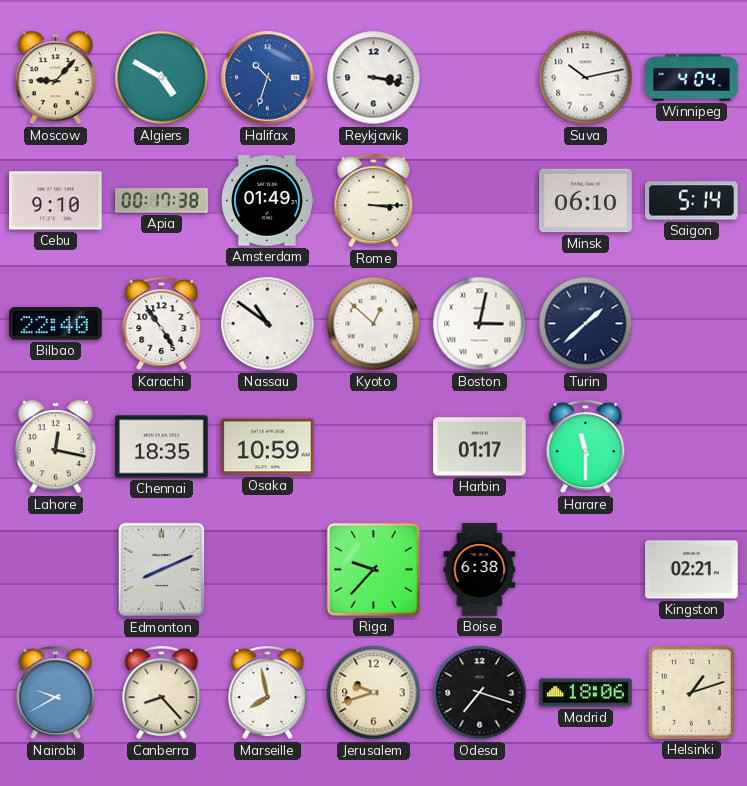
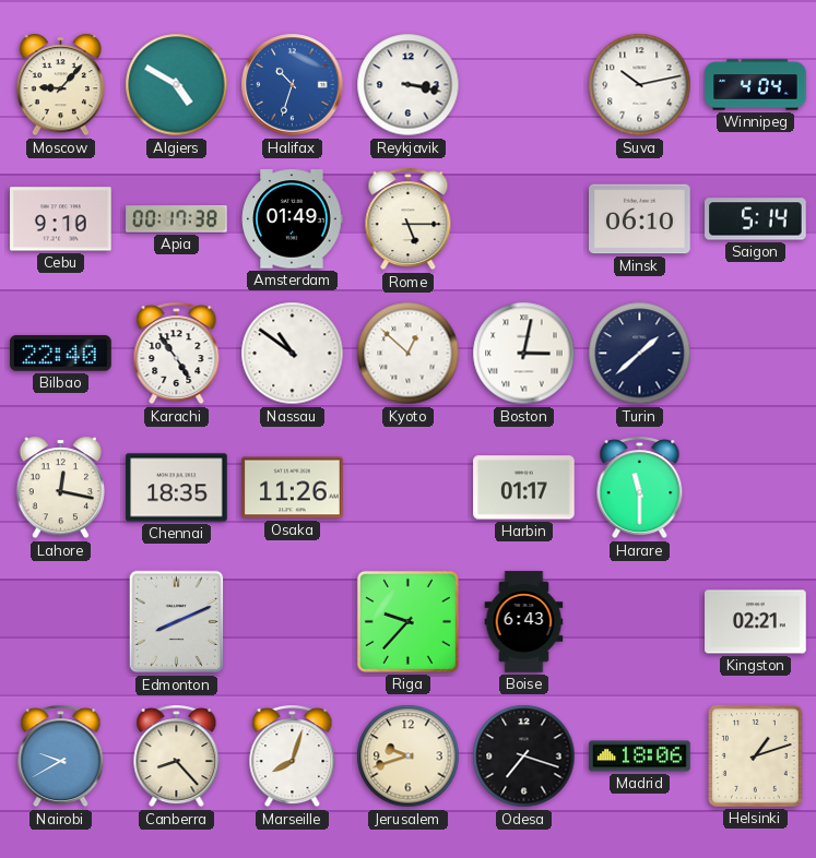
Rome: 3:15 -> 5:15 (409, 219)
Osaka: 10:59 -> 11:26 (293, 488)
Boise: 6:38 -> 6:43 (524, 622)
Marseille: 7:58 -> 8:03 (293, 756)
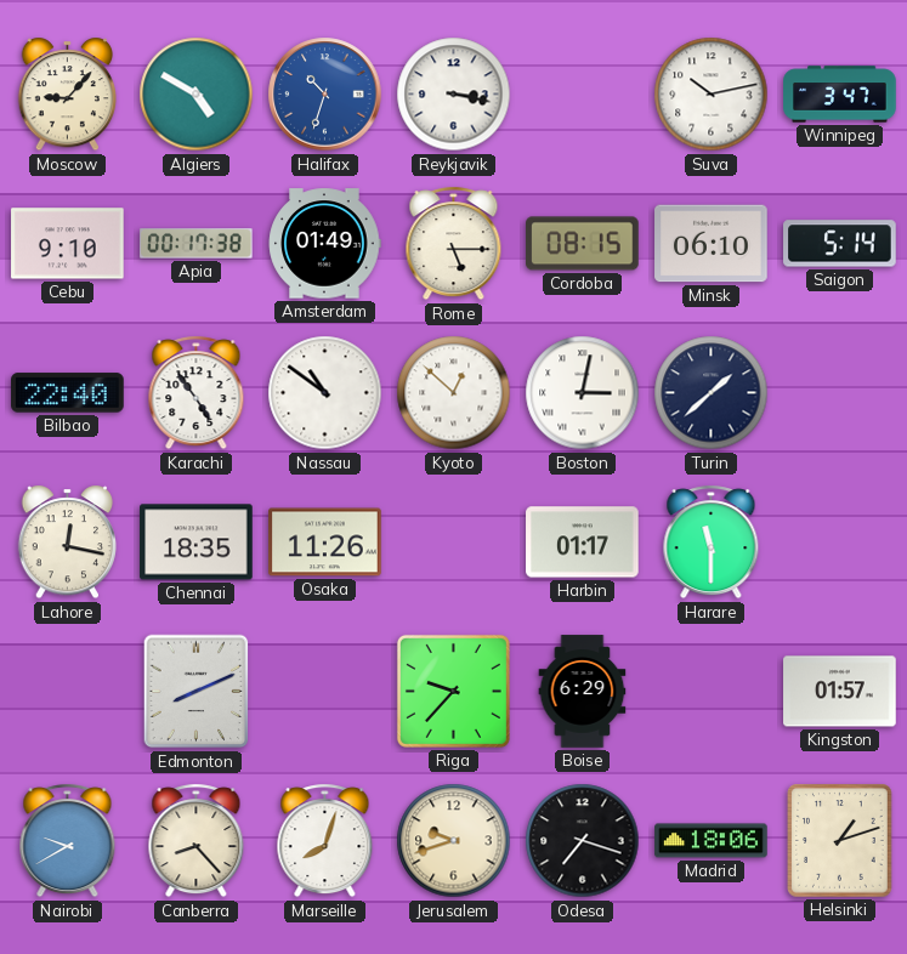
Winnipeg: 4:04 -> 3:47 (840, 95)
Cordoba: none -> 08:15 (583, 244)
Boise: 6:43 -> 6:29 (583, 692)
Kingston: 02:21 -> 01:57 (840, 692)
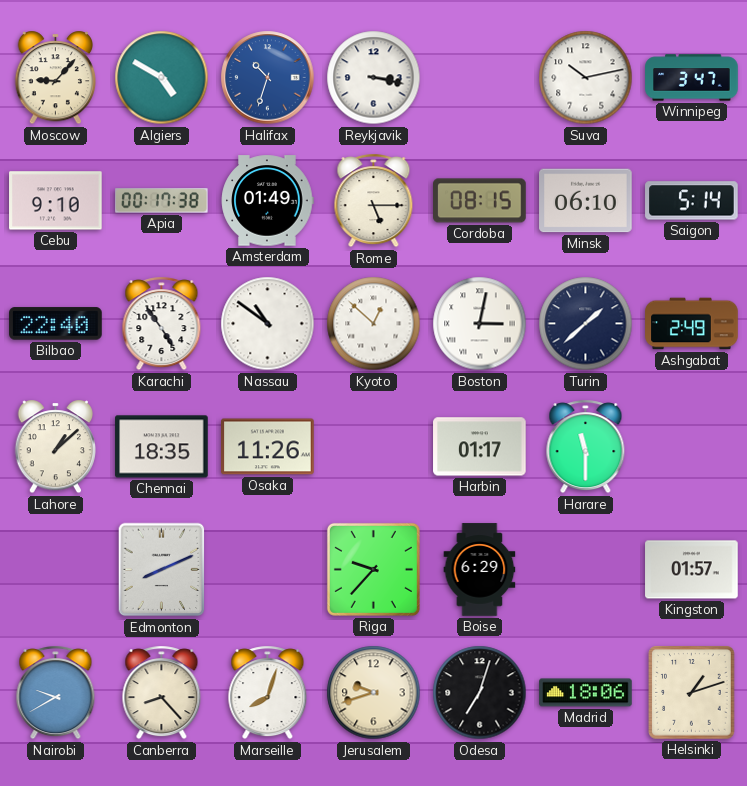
Ashgabat: none -> 2:49 (692, 324)
Lahore: 12:17 -> 1:08 (56, 447)
Odesa: 7:18 -> 7:03 (480, 693)
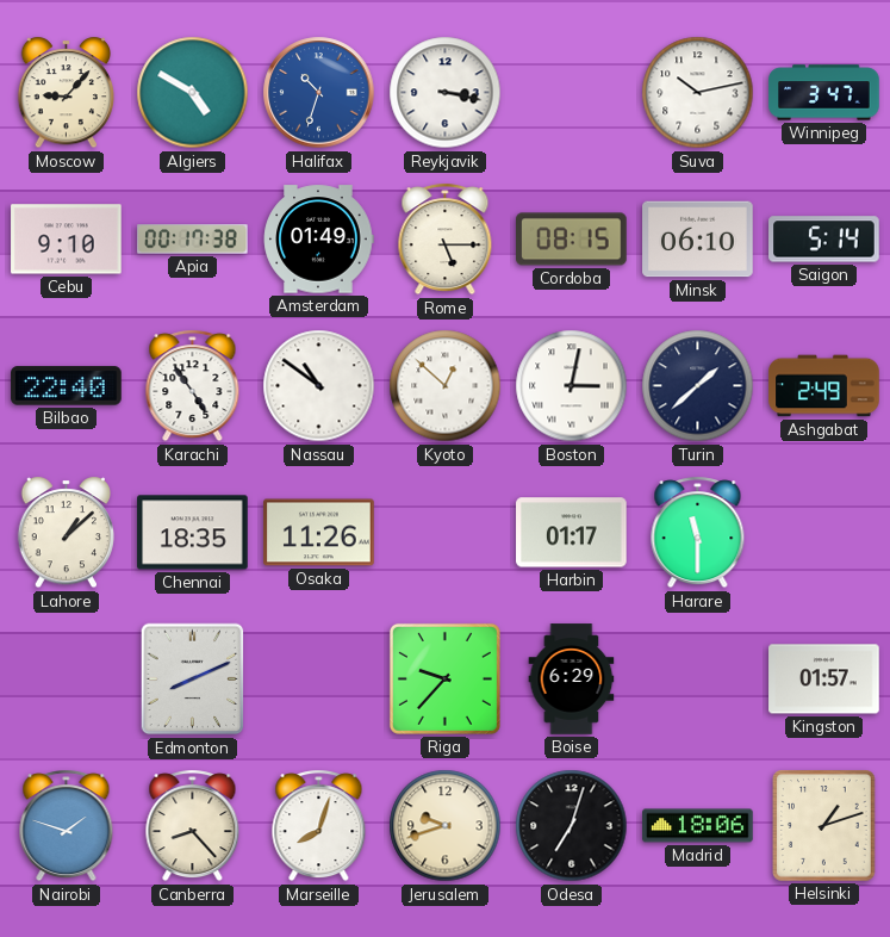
Nairobi: 9:40 -> 1:48 (67, 826)
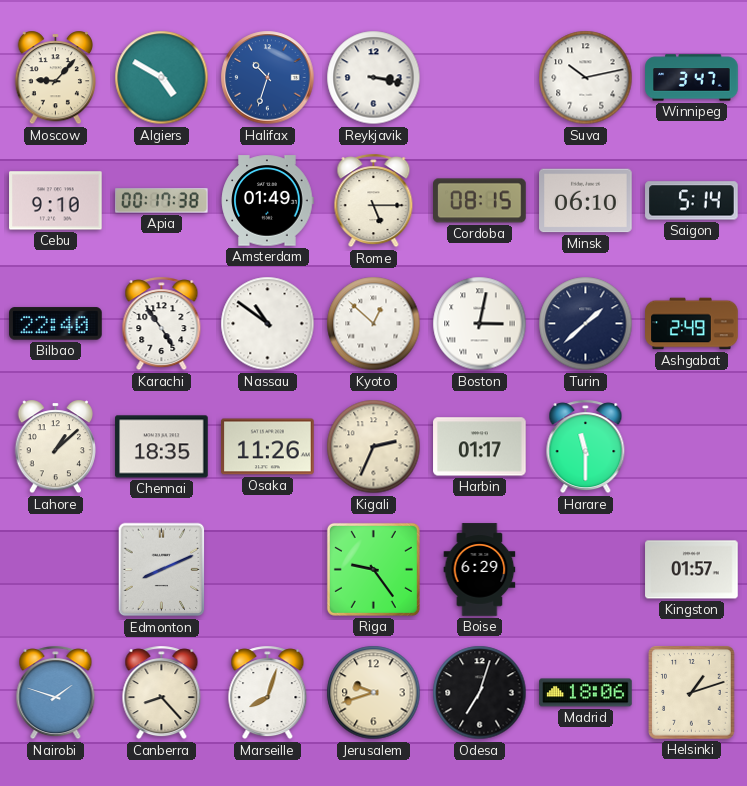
Kigali: none -> 2:34 (374, 447)
Riga: 9:37 -> 9:24 (373, 569)
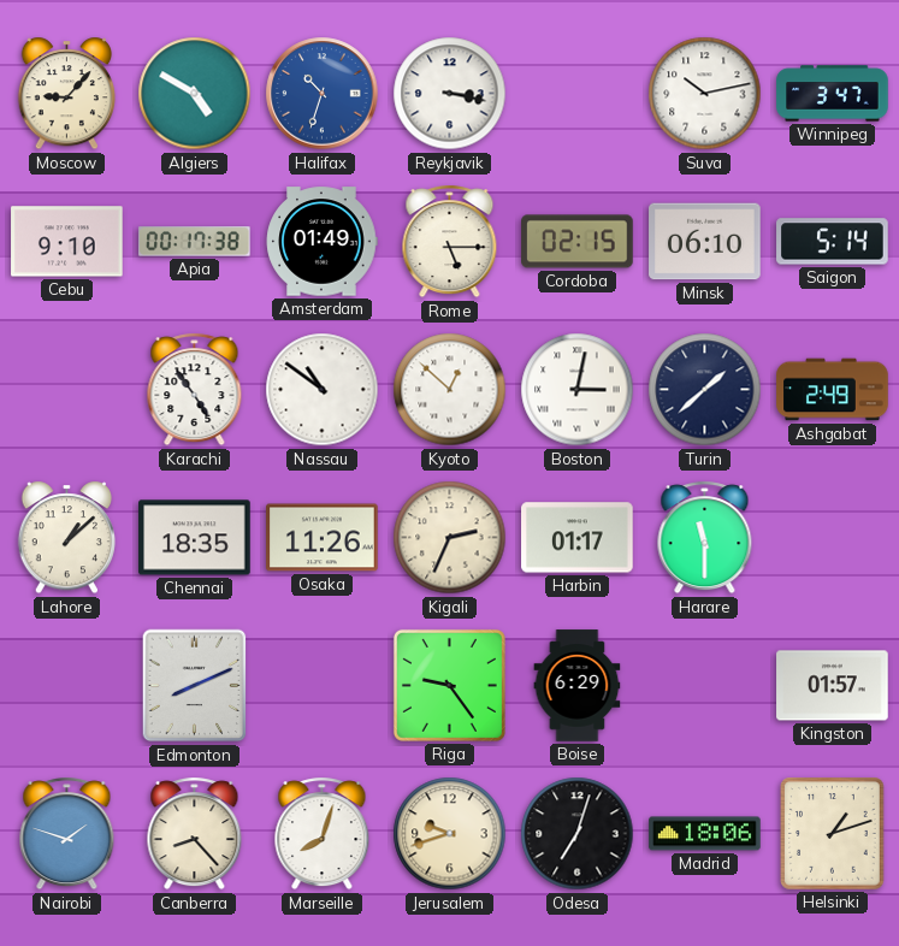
Cordoba: 08:15 -> 02:15 (578, 242)
Bilbao: 22:40 -> none (56, 324)
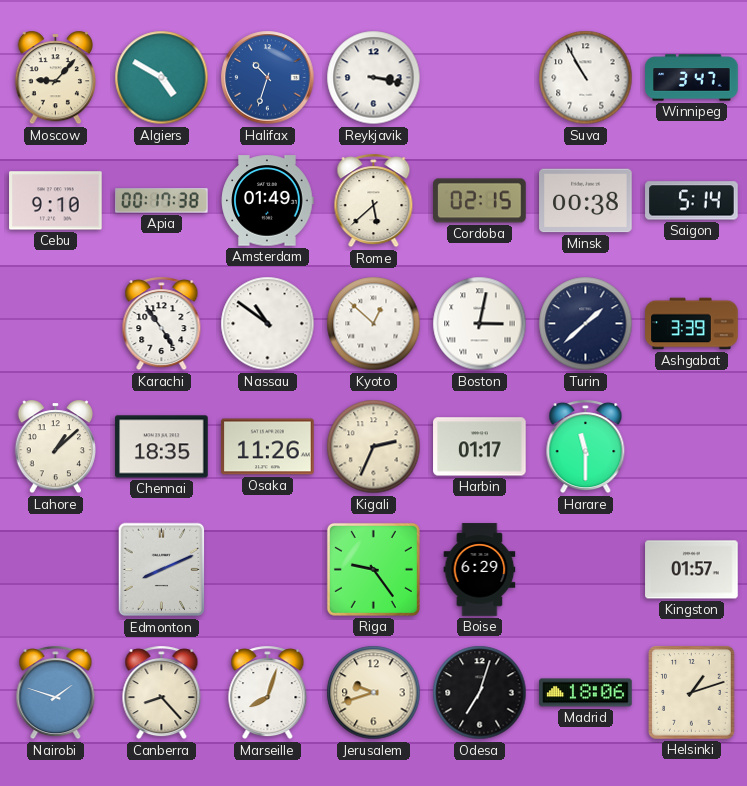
Suva: 10:13 -> 10:55 (586, 78)
Rome: 5:15 -> 5:38 (374, 201)
Minsk: 06:10 -> 00:38 (586, 201)
Ashgabat: 2:49 -> 3:39 (692, 324)
